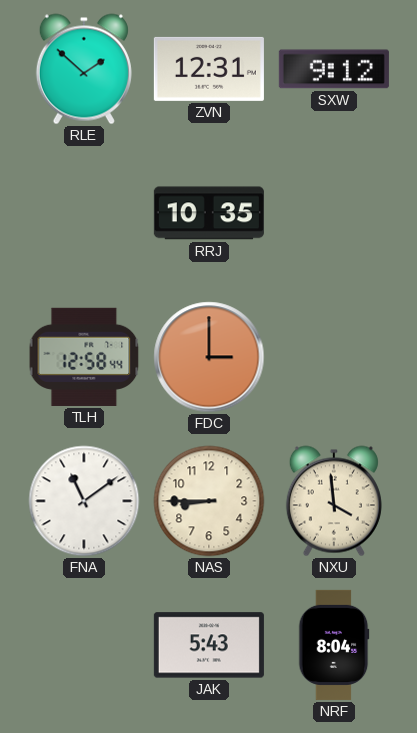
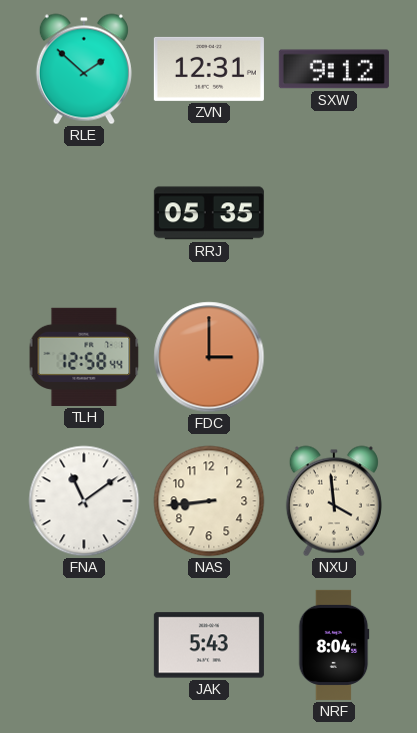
RRJ: 10:35 -> 05:35 (209, 213)
NAS: 8:45 -> 8:44 (209, 501)
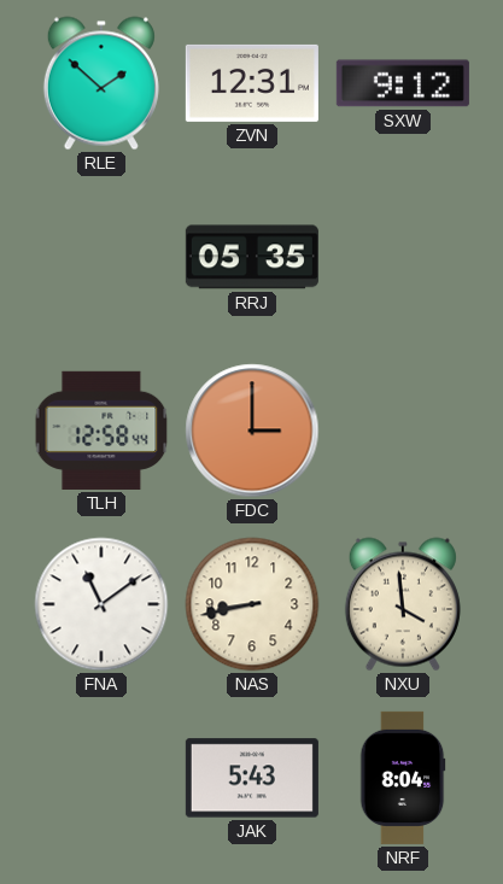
NAS: 8:44 -> 8:43 (252, 604)
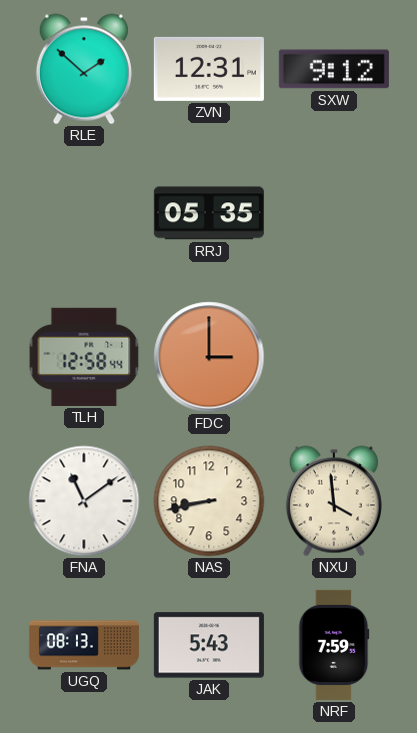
UGQ: none -> 08:13 (84, 645)
NRF: 8:04 -> 7:59 (334, 645)
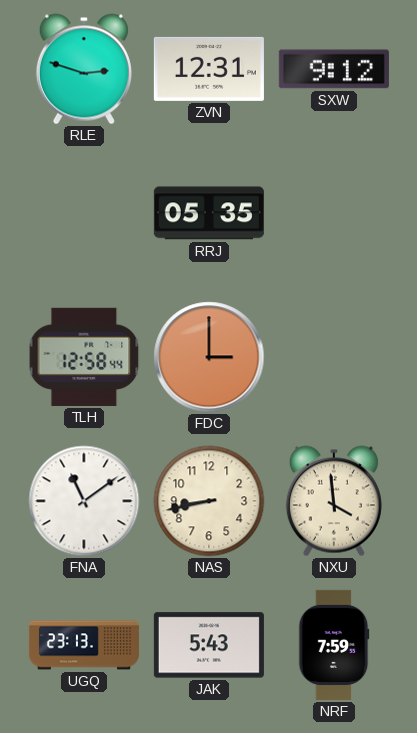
RLE: 1:52 -> 2:48 (84, 69)
UGQ: 08:13 -> 23:13 (84, 645)
